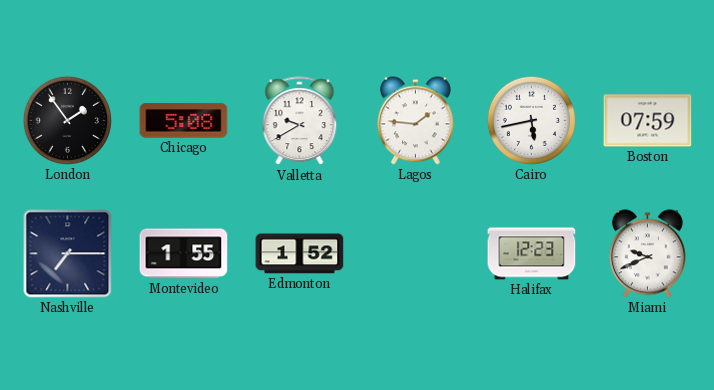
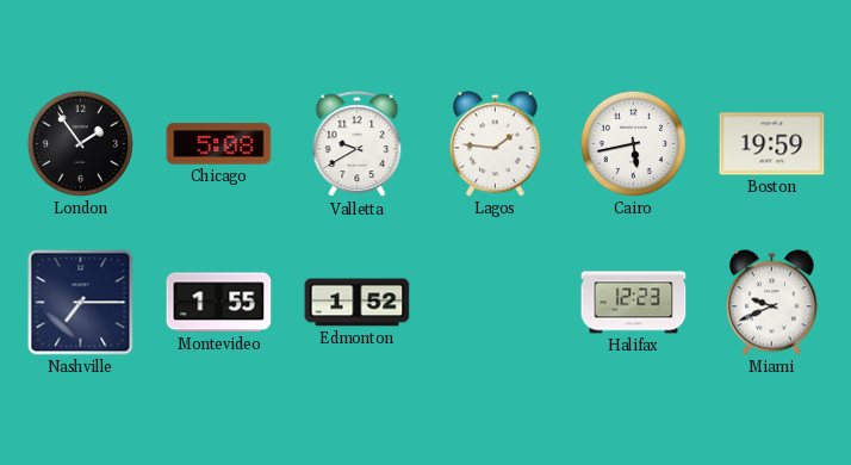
Boston: 07:59 -> 19:59 (772, 144)
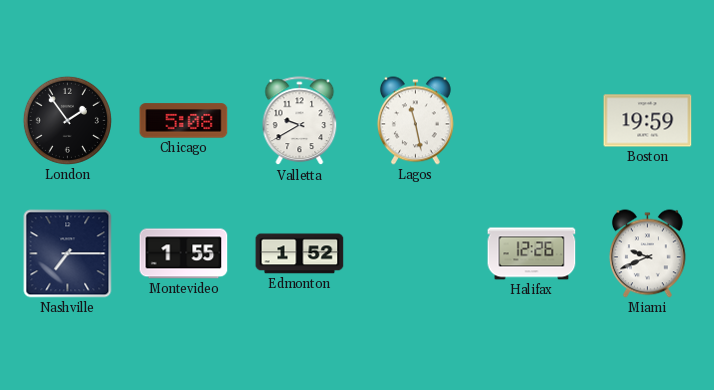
Lagos: 1:46 -> 11:28 (415, 121)
Cairo: 5:43 -> none (633, 143)
Halifax: 12:23 -> 12:26 (532, 254)
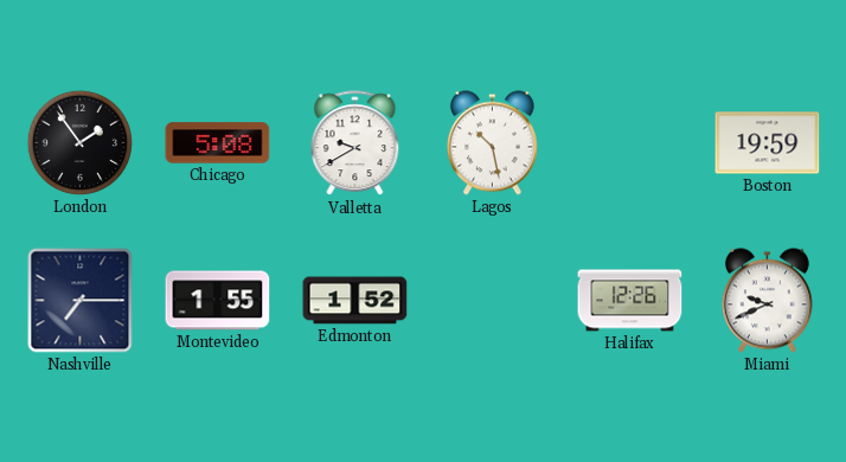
Lagos: 11:28 -> 10:28 (492, 143)
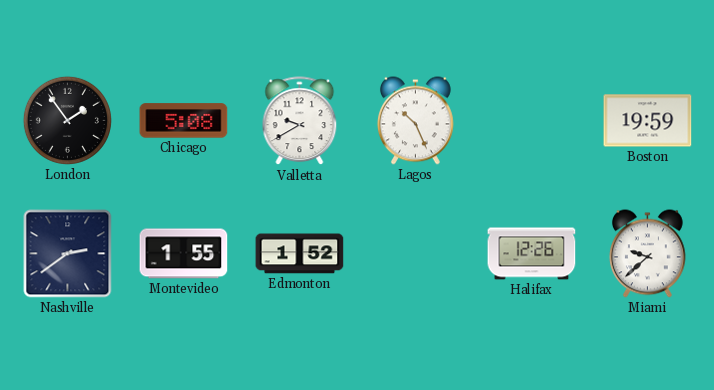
Lagos: 10:28 -> 10:26 (415, 121)
Nashville: 7:15 -> 2:39 (68, 254)
Miami: 9:41 -> 9:38 (647, 254)
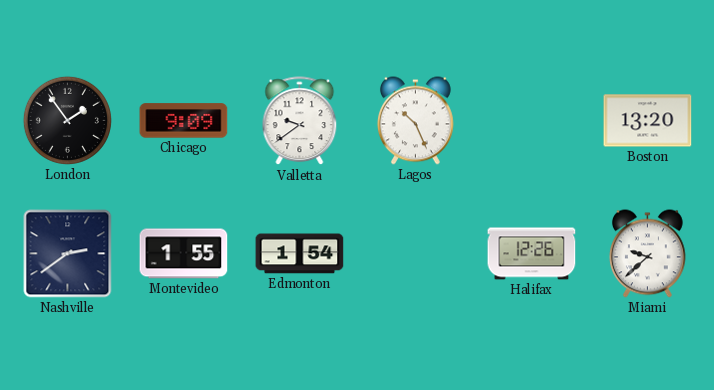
Chicago: 5:08 -> 9:09 (184, 121)
Valletta: 9:40 -> 9:39 (300, 121)
Boston: 19:59 -> 13:20 (648, 121)
Edmonton: 1:52 -> 1:54 (300, 254)
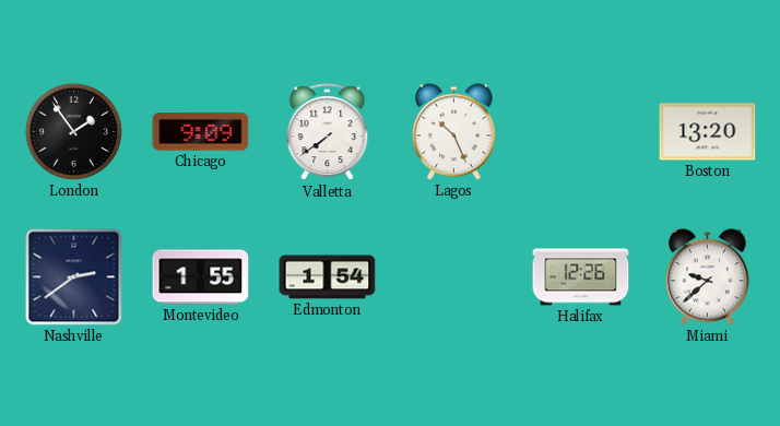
Valletta: 9:39 -> 7:39 (328, 132)
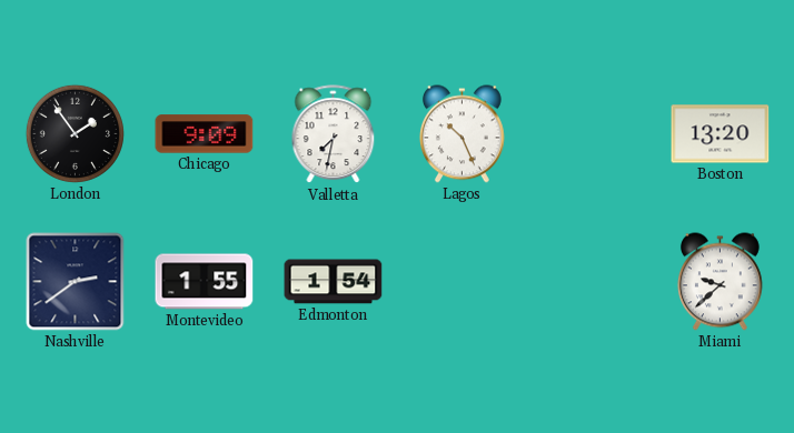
Valletta: 7:39 -> 7:32 (334, 134)
Halifax: 12:26 -> none (581, 277)
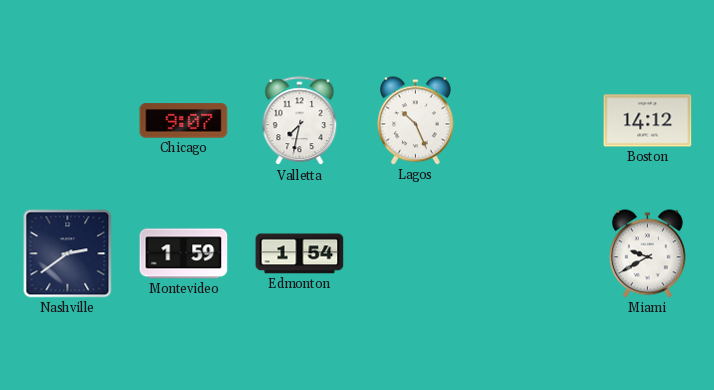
London: 1:54 -> none (75, 133)
Chicago: 9:09 -> 9:07 (184, 121)
Boston: 13:20 -> 14:12 (648, 121)
Montevideo: 1:55 -> 1:59 (184, 254)
Miami: 9:38 -> 9:40 (647, 254)
